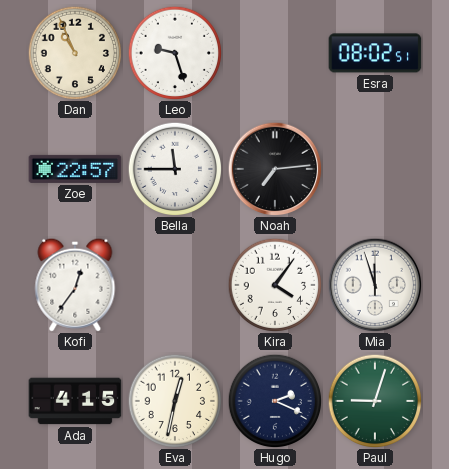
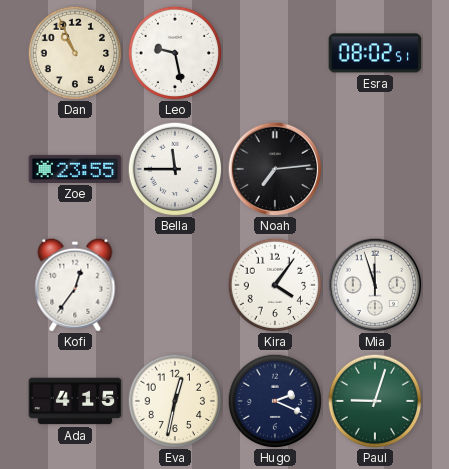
Leo: 9:27 -> 9:28 (175, 53)
Zoe: 22:57 -> 23:55 (75, 169)
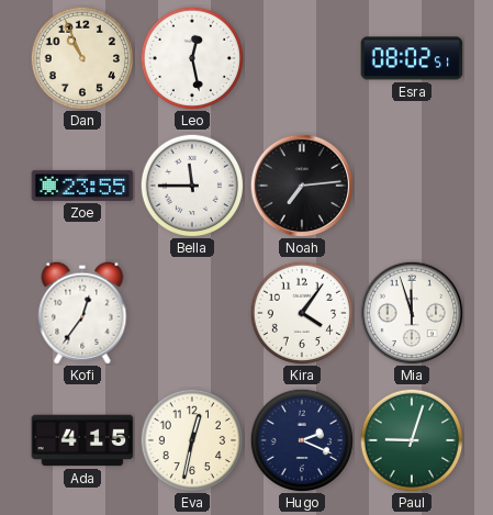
Leo: 9:28 -> 12:28 (192, 58)
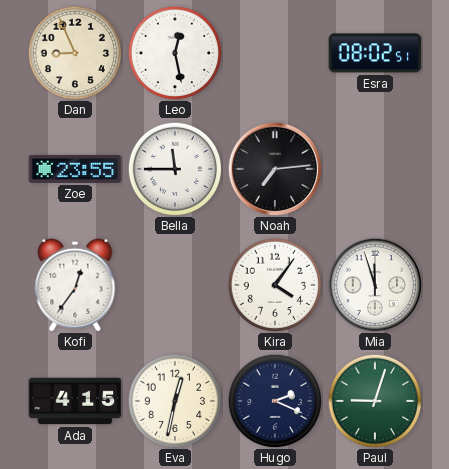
Dan: 10:56 -> 8:56 (75, 53)
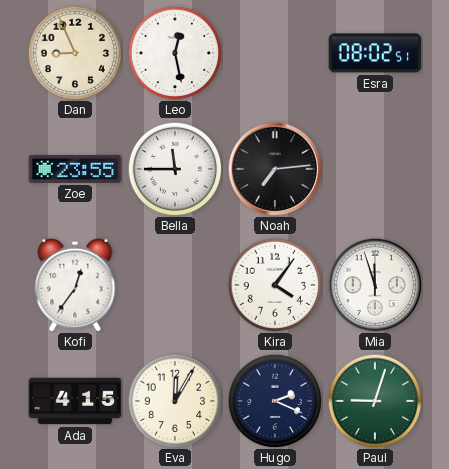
Eva: 12:32 -> 12:05 (175, 401)
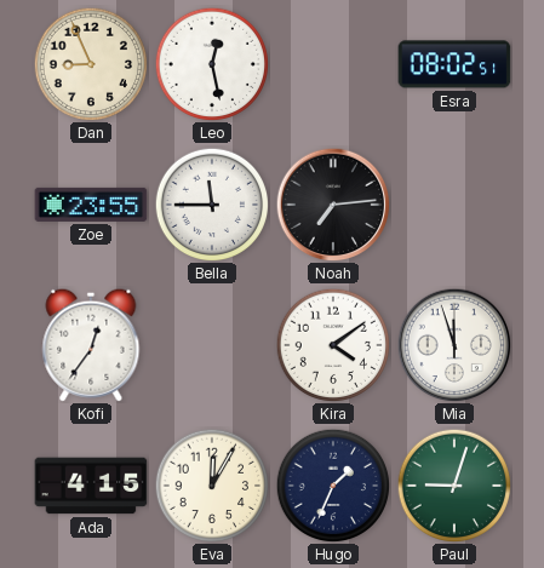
Kira: 4:06 -> 4:09 (333, 345)
Hugo: 2:19 -> 1:34 (333, 486)
